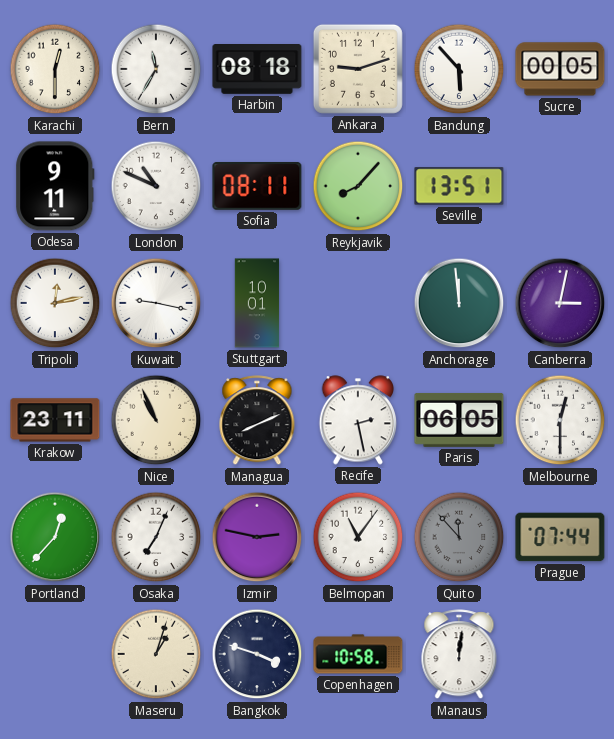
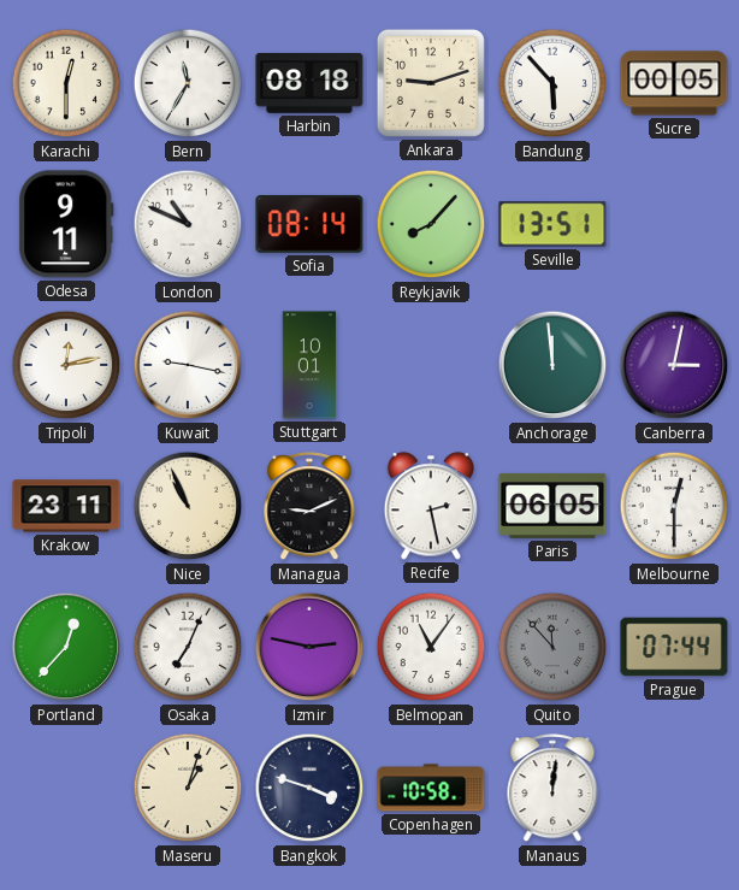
Sofia: 08:11 -> 08:14 (309, 224)
Managua: 8:11 -> 9:11 (309, 507)
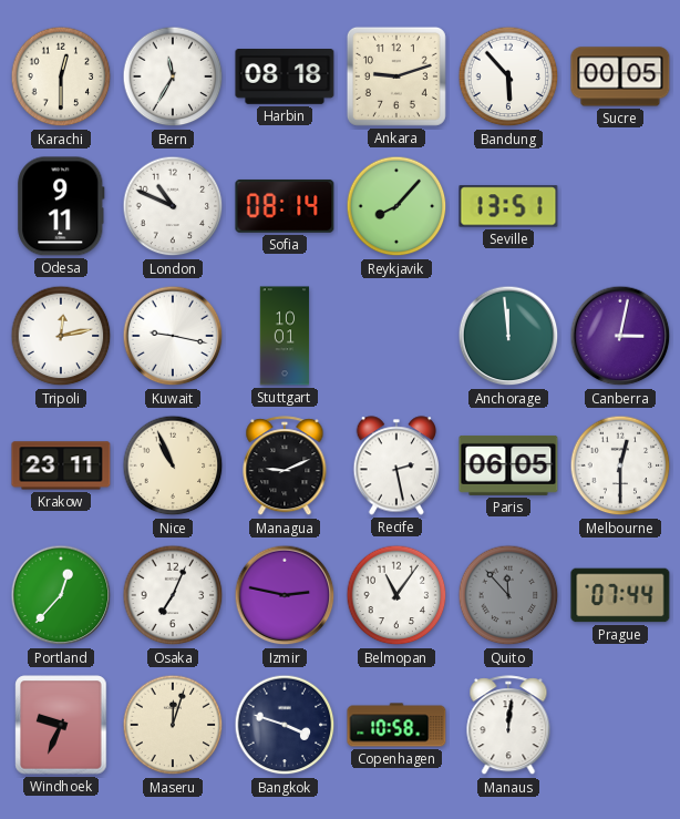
Windhoek: none -> 9:34 (61, 725)
Maseru: 1:03 -> 12:03 (173, 725)
